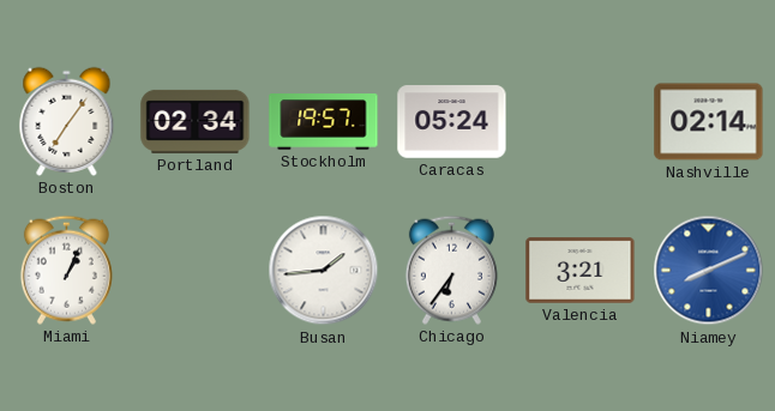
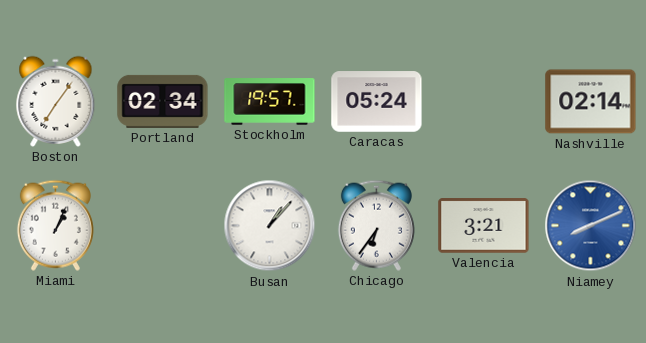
Busan: 1:44 -> 1:07 (270, 226)
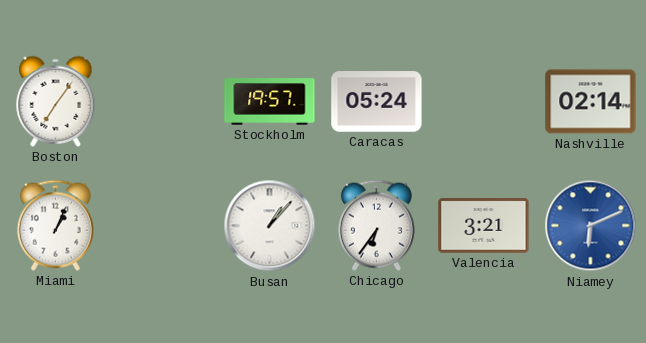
Portland: 02:34 -> none (163, 101)
Niamey: 8:11 -> 6:11 (591, 226)
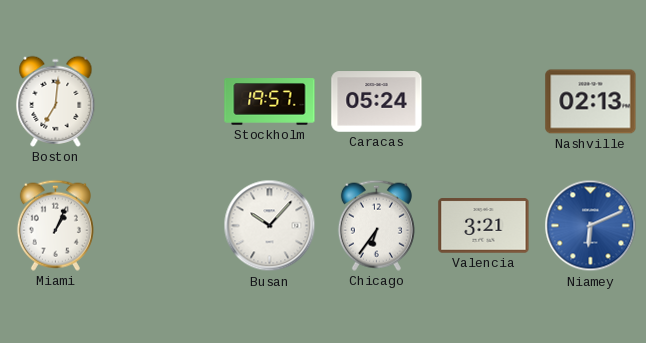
Boston: 7:06 -> 7:01 (56, 101)
Nashville: 02:14 -> 02:13 (591, 102)
Busan: 1:07 -> 10:07 (270, 226)
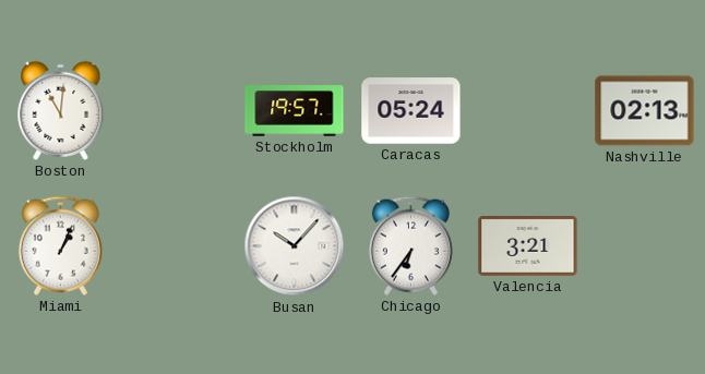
Boston: 7:01 -> 11:01 (61, 110)
Niamey: 6:11 -> none (591, 226)
